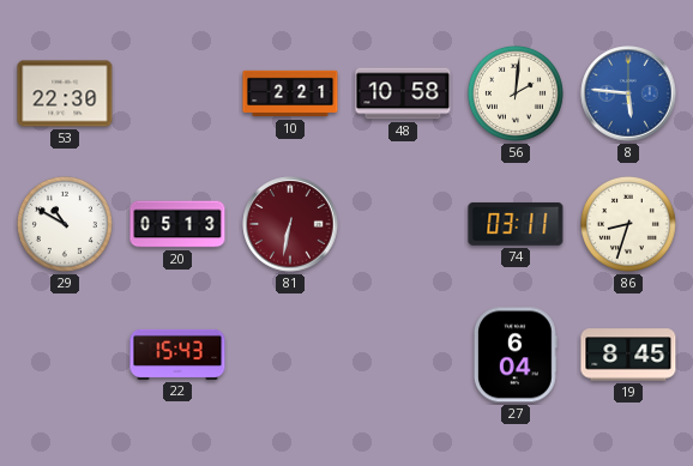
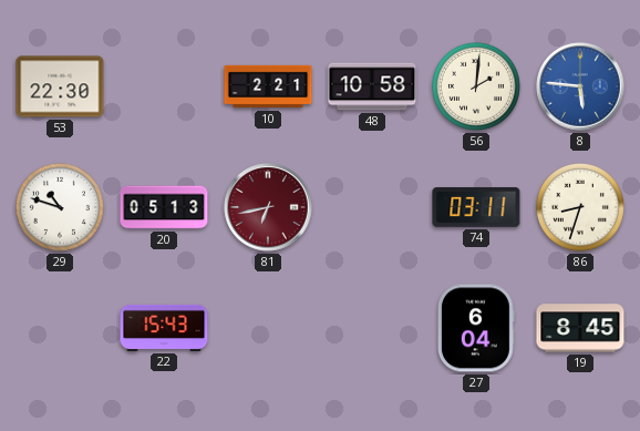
29: 10:50 -> 10:48 (60, 207)
81: 6:32 -> 6:43 (268, 207)
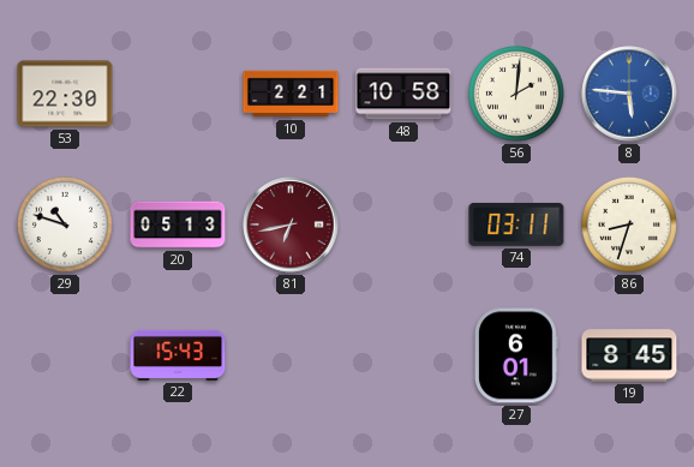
27: 6:04 -> 6:01 (516, 355)
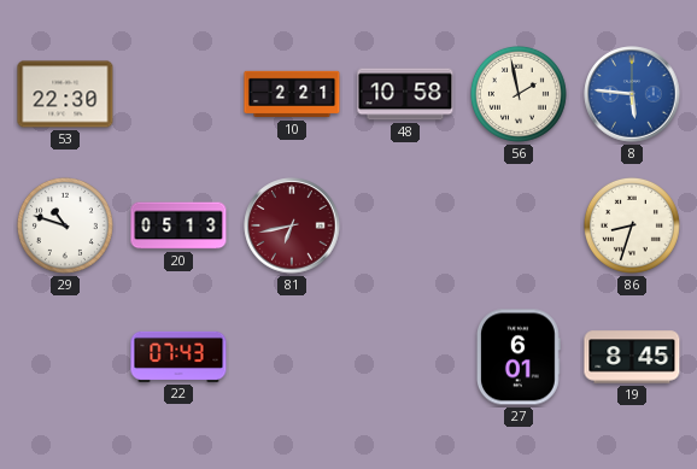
56: 2:01 -> 1:58 (519, 94)
74: 03:11 -> none (516, 224)
22: 15:43 -> 07:43 (178, 357)
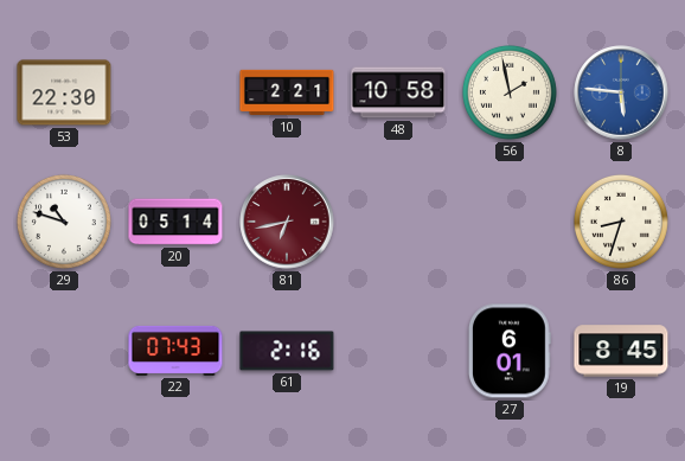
20: 05:13 -> 05:14 (175, 222)
61: none -> 2:16 (287, 351)
